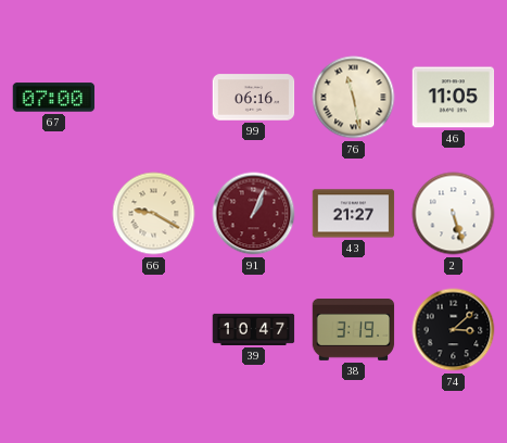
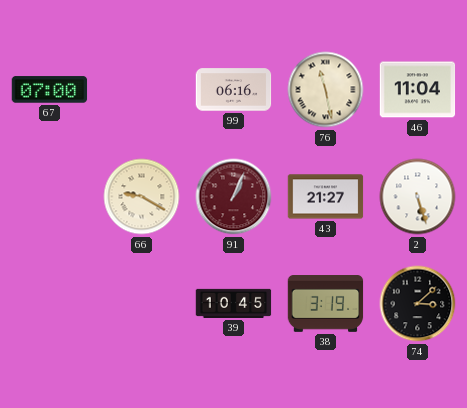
46: 11:05 -> 11:04 (418, 90)
39: 10:47 -> 10:45 (234, 303)
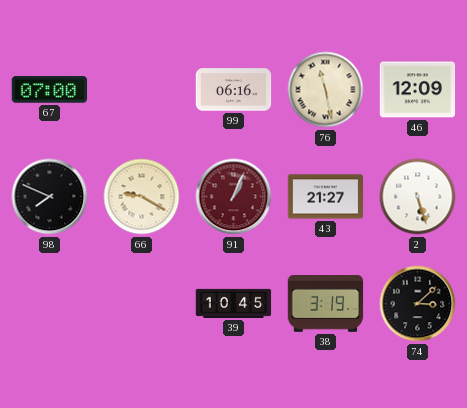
46: 11:04 -> 12:09 (418, 90)
98: none -> 7:49 (50, 197)
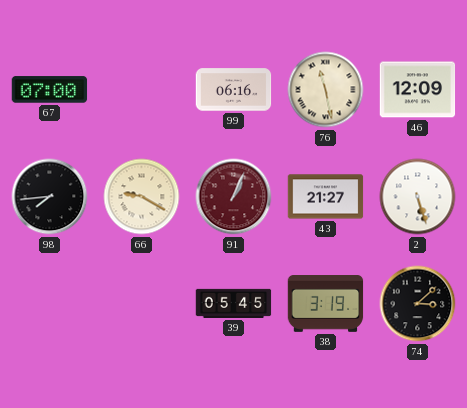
98: 7:49 -> 7:44 (50, 197)
39: 10:45 -> 05:45 (234, 303)
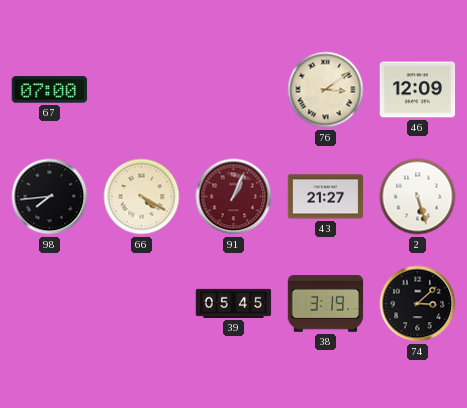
99: 06:16 -> none (234, 90)
76: 11:28 -> 3:09 (326, 90)
66: 9:20 -> 4:20 (142, 197)
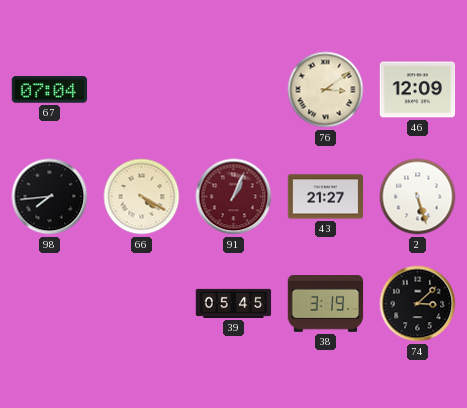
67: 07:00 -> 07:04 (50, 90)
